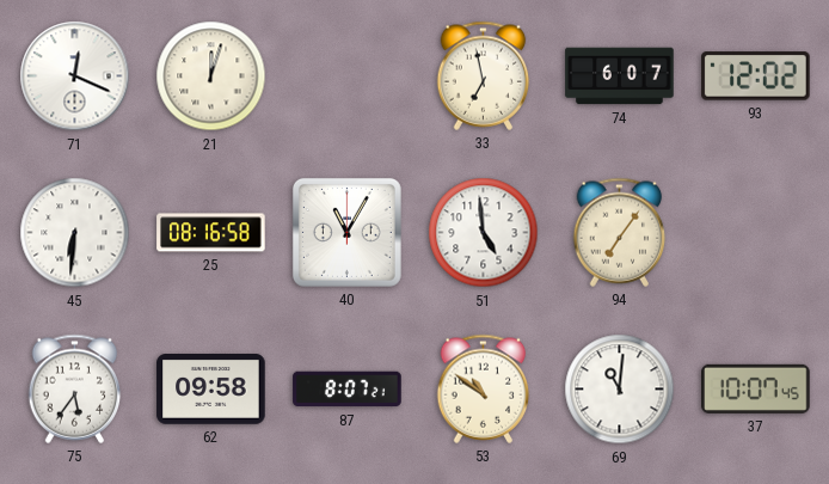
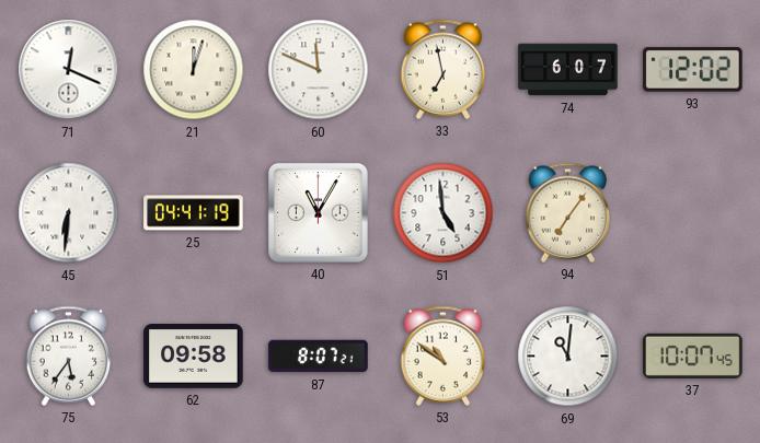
60: none -> 11:49 (319, 70)
25: 08:16 -> 04:41 (194, 213)
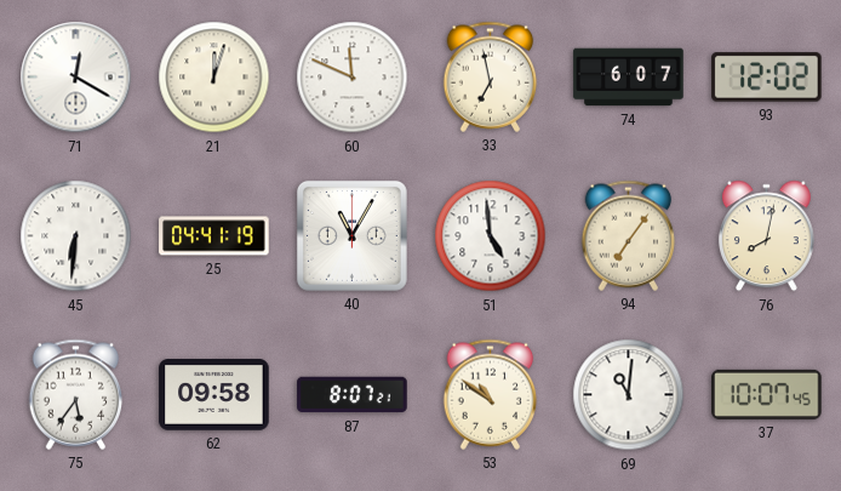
71: 12:19 -> 12:20 (76, 78)
76: none -> 8:02 (766, 236)
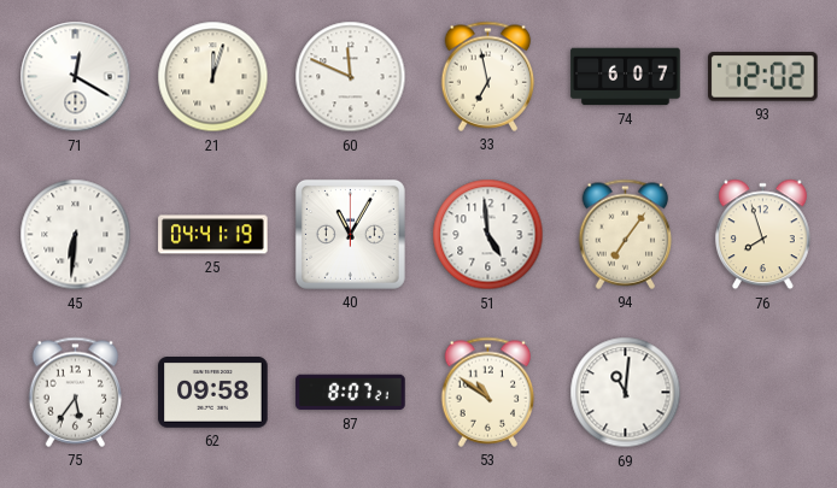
76: 8:02 -> 7:57 (762, 235)
37: 10:07 -> none (767, 394)
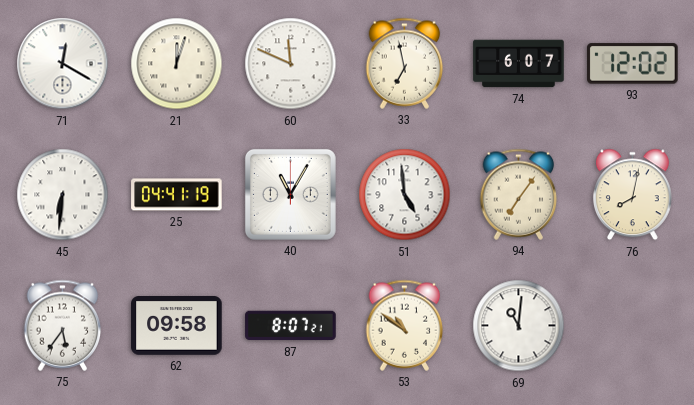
76: 7:57 -> 8:02 (632, 195)
